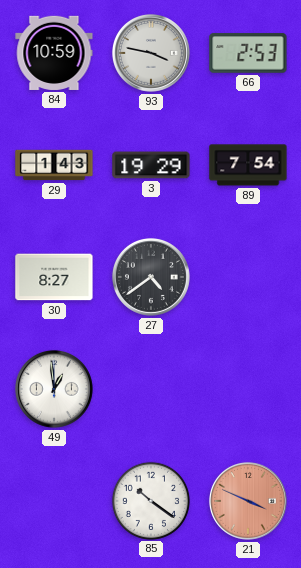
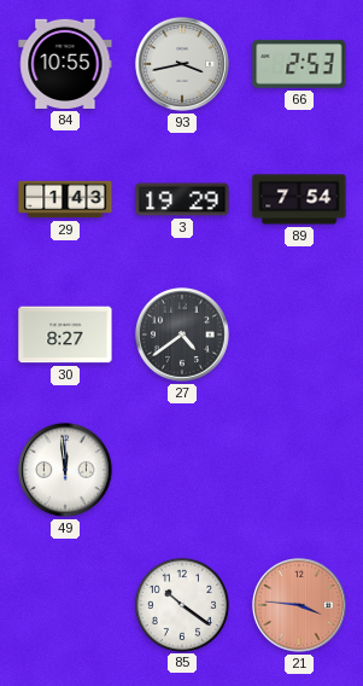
84: 10:59 -> 10:55 (65, 64)
93: 3:47 -> 3:43 (182, 64)
49: 12:59 -> 11:59 (65, 470)
21: 3:49 -> 3:46 (299, 605)
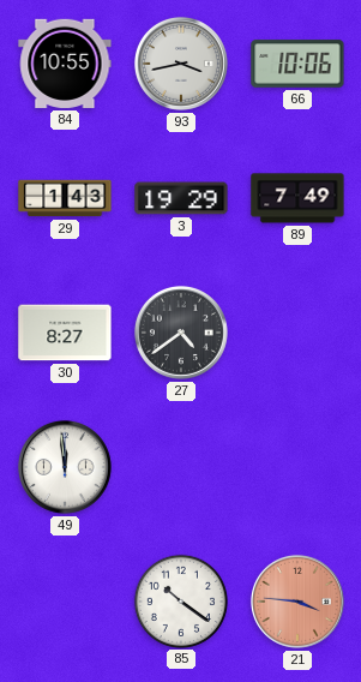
66: 2:53 -> 10:06 (297, 64)
89: 7:54 -> 7:49 (297, 198)
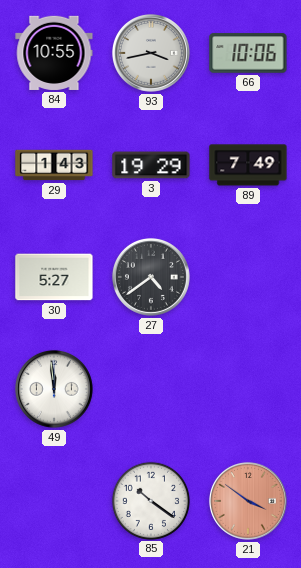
30: 8:27 -> 5:27 (54, 277)
21: 3:46 -> 3:51 (248, 501)
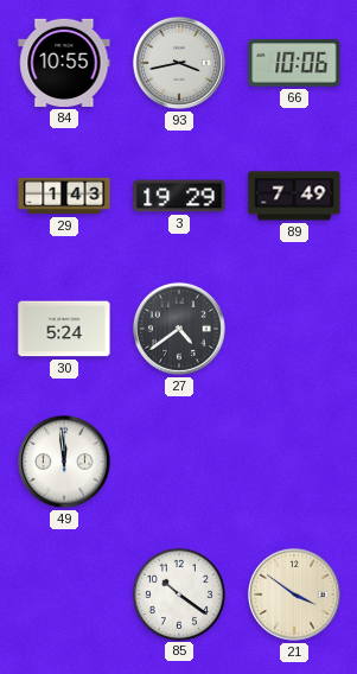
30: 5:27 -> 5:24 (64, 329)
21 dial: salmon -> cream (294, 594)
